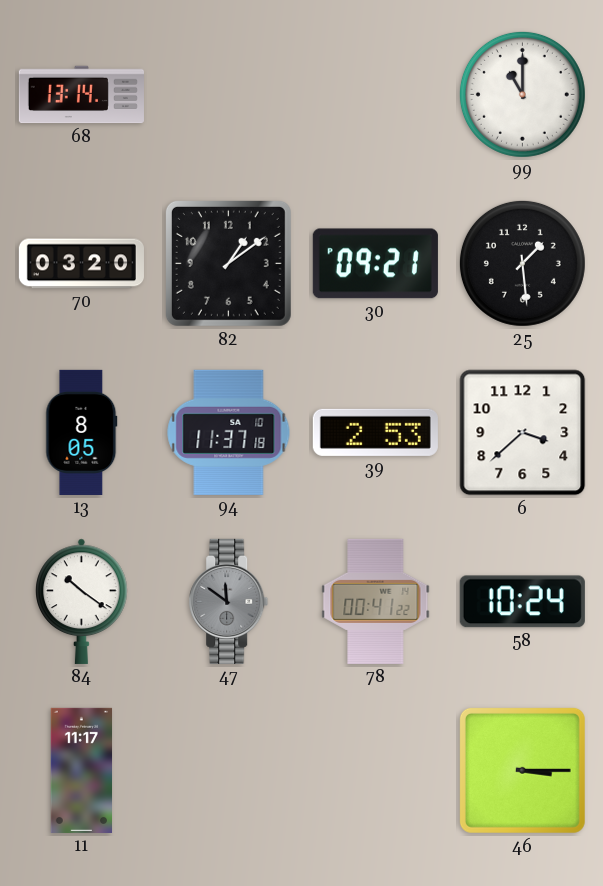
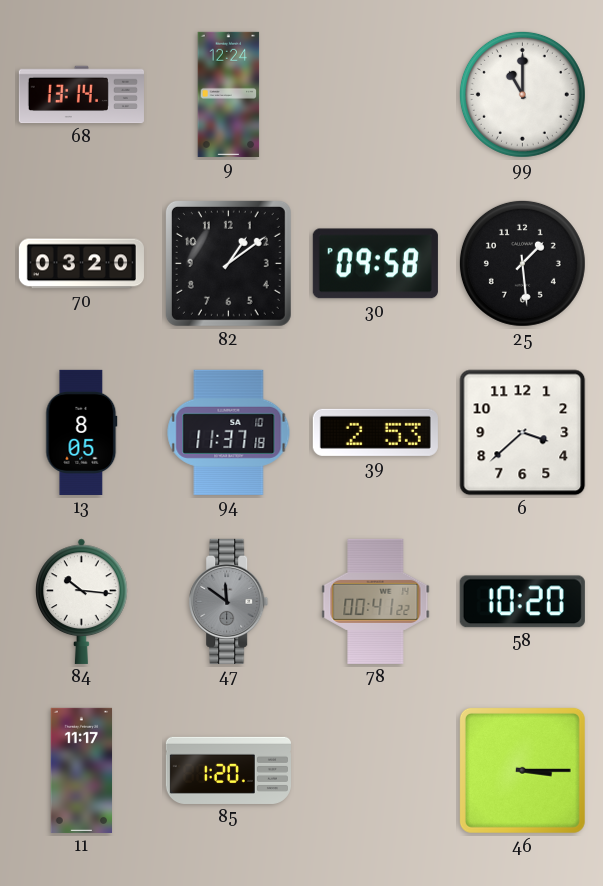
9: none -> 12:24 (229, 94)
30: 09:21 -> 09:58 (375, 264)
84: 10:21 -> 10:16 (82, 601)
58: 10:24 -> 10:20 (522, 602)
85: none -> 1:20 (228, 770)
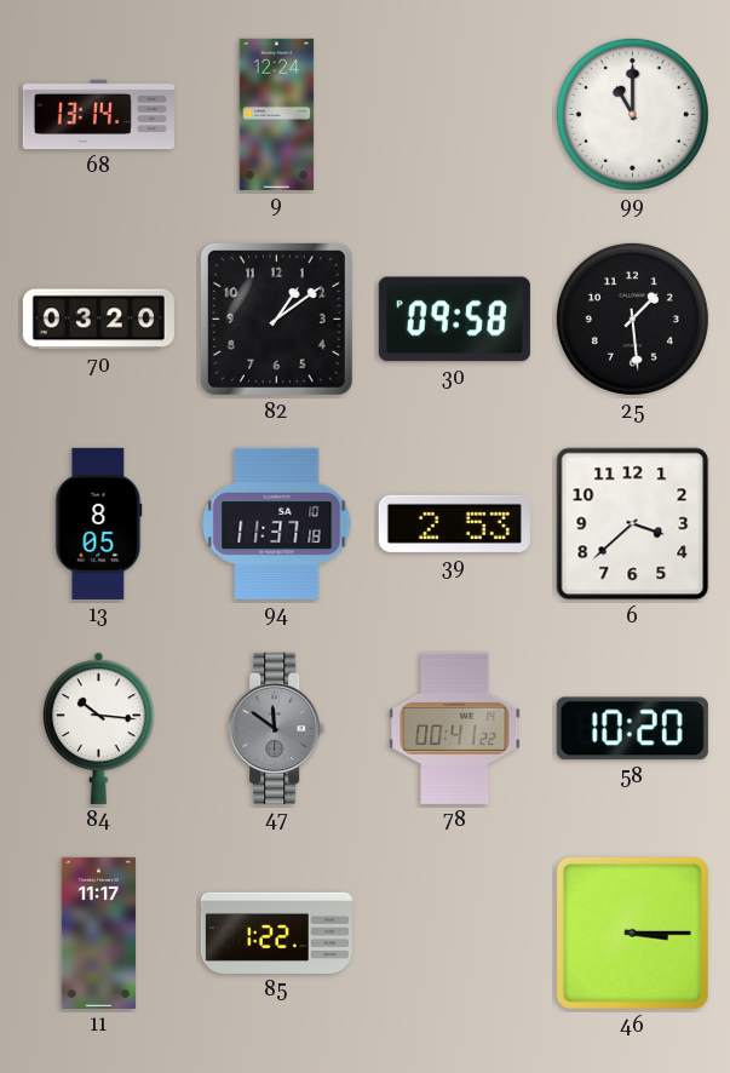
85: 1:20 -> 1:22 (276, 933)
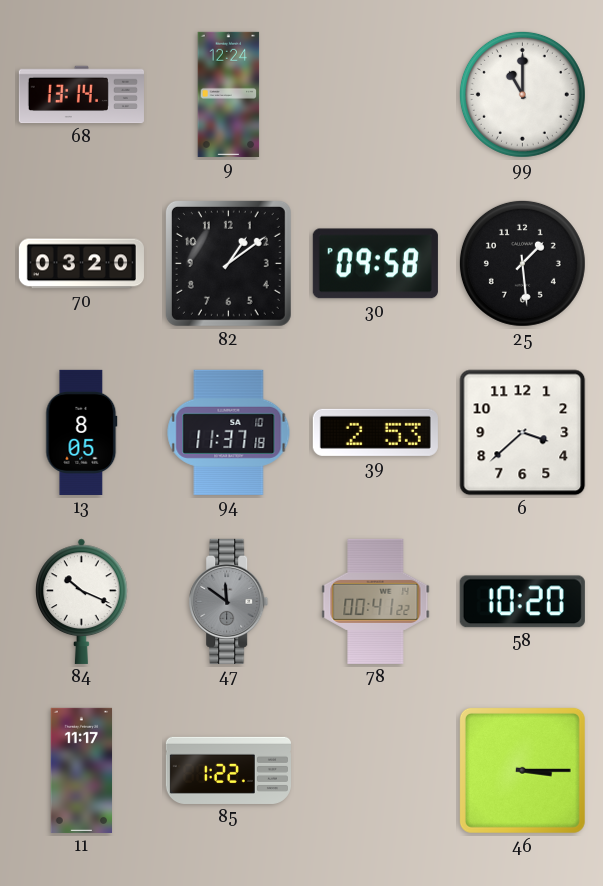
84: 10:16 -> 10:19 (82, 601)
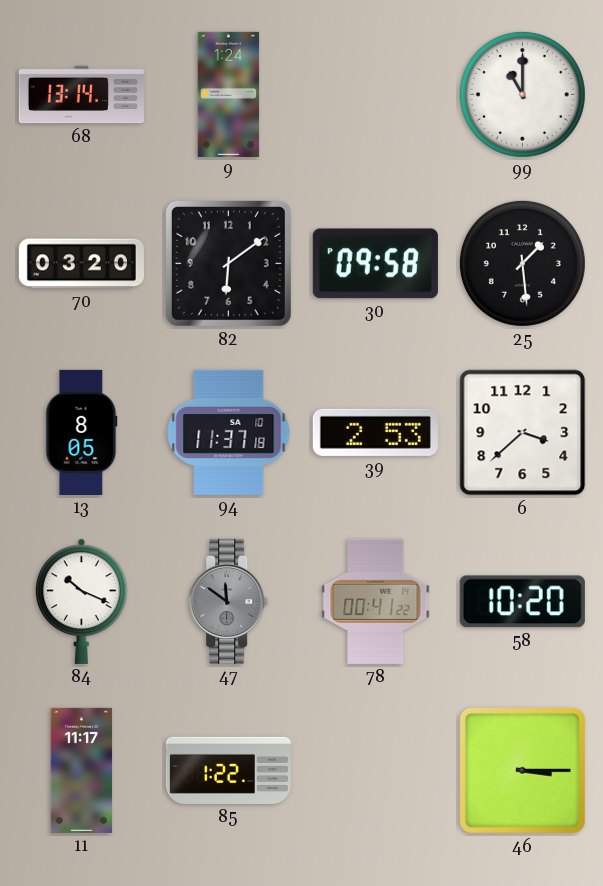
9: 12:24 -> 1:24 (229, 94)
82: 1:09 -> 6:09 (228, 263)
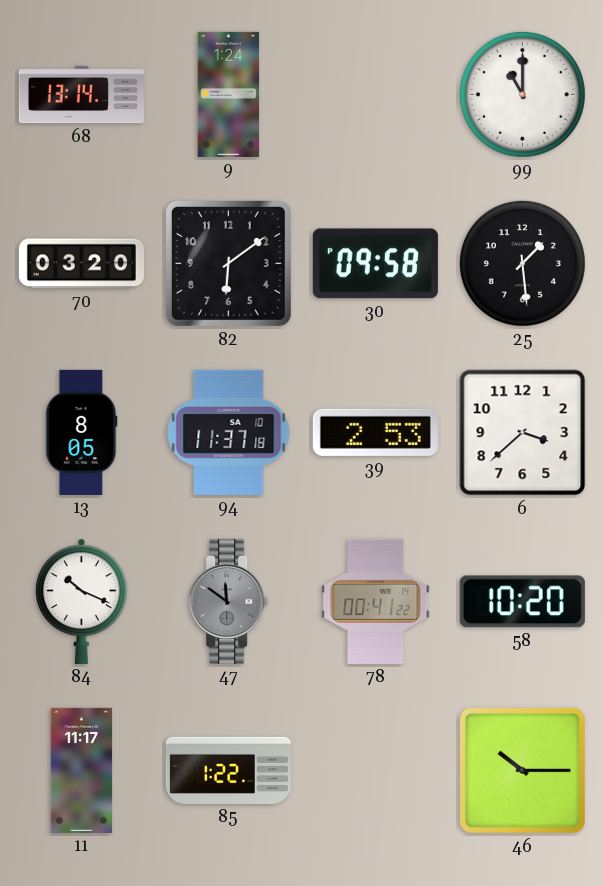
46: 3:15 -> 10:15 (522, 770)
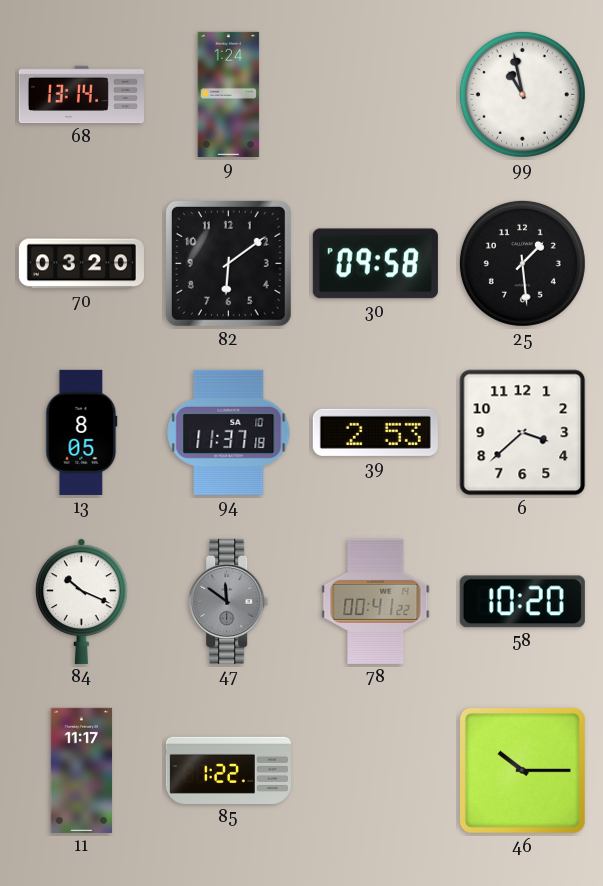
99: 11:00 -> 10:58 (522, 94)
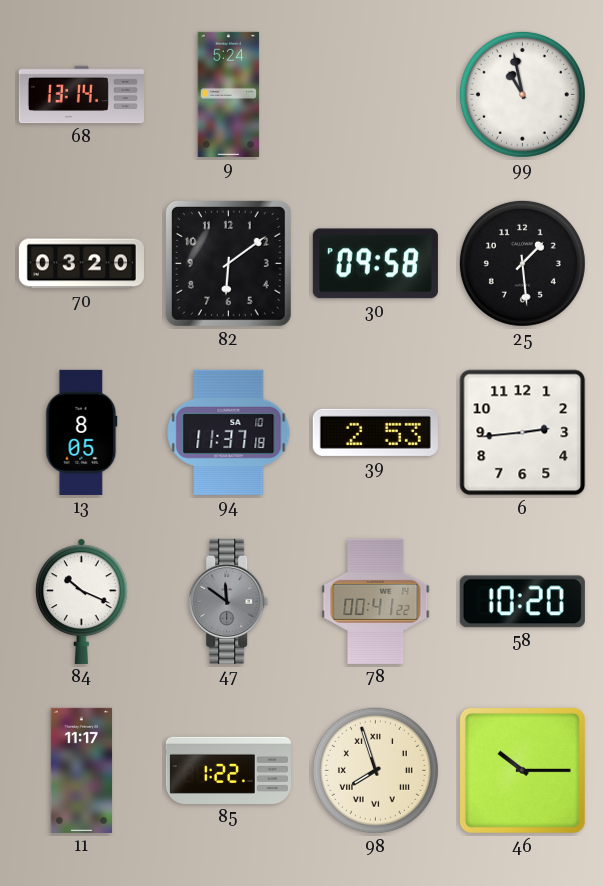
9: 1:24 -> 5:24 (229, 94)
6: 3:38 -> 2:44 (523, 433)
98: none -> 7:57 (375, 770)
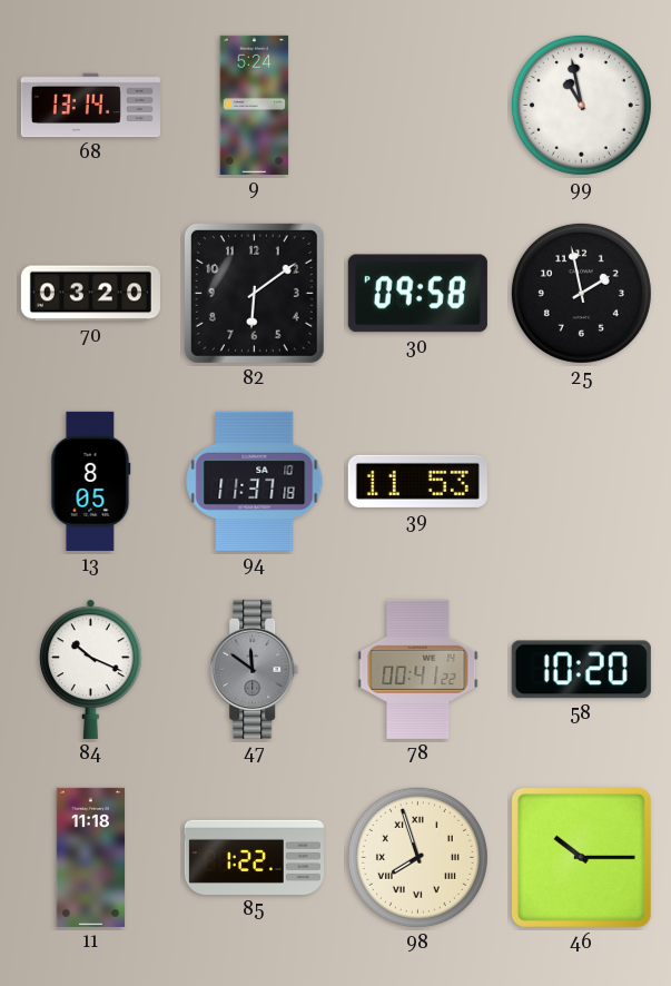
25: 1:29 -> 1:58 (581, 293)
39: 2:53 -> 11:53 (417, 481)
6: 2:44 -> none (523, 433)
11: 11:17 -> 11:18 (91, 857)
